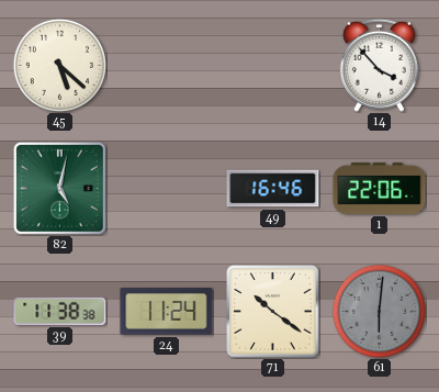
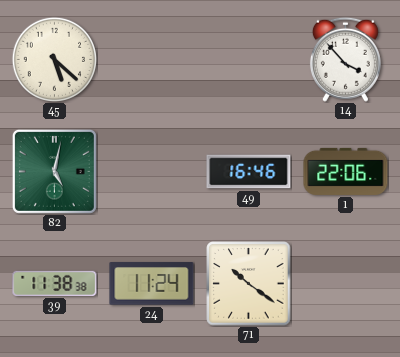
61: 6:01 -> none (379, 311)
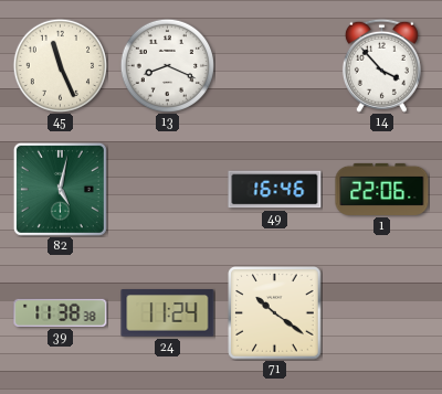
45: 5:22 -> 11:26 (60, 65)
13: none -> 8:19 (167, 65)
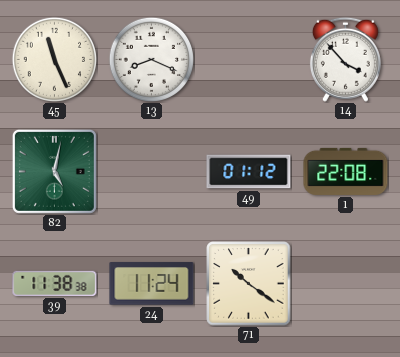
49: 16:46 -> 01:12 (249, 172)
1: 22:06 -> 22:08 (346, 171)
